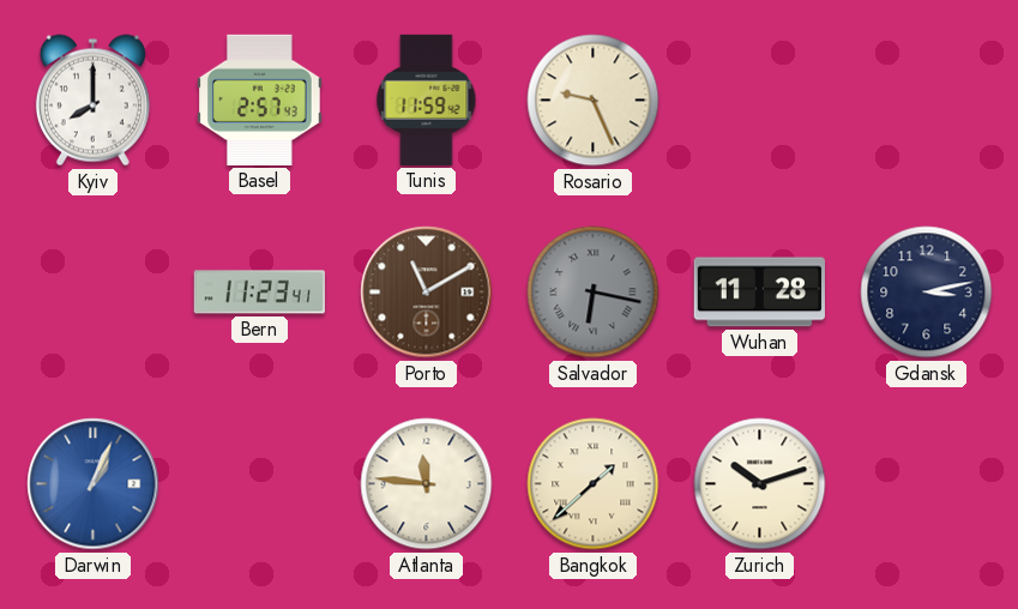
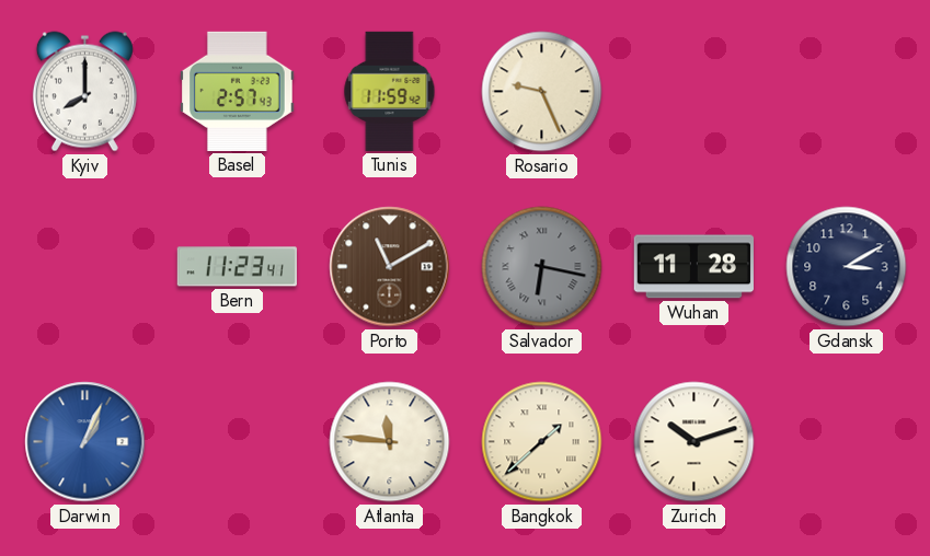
Gdansk: 3:13 -> 3:10 (847, 267)
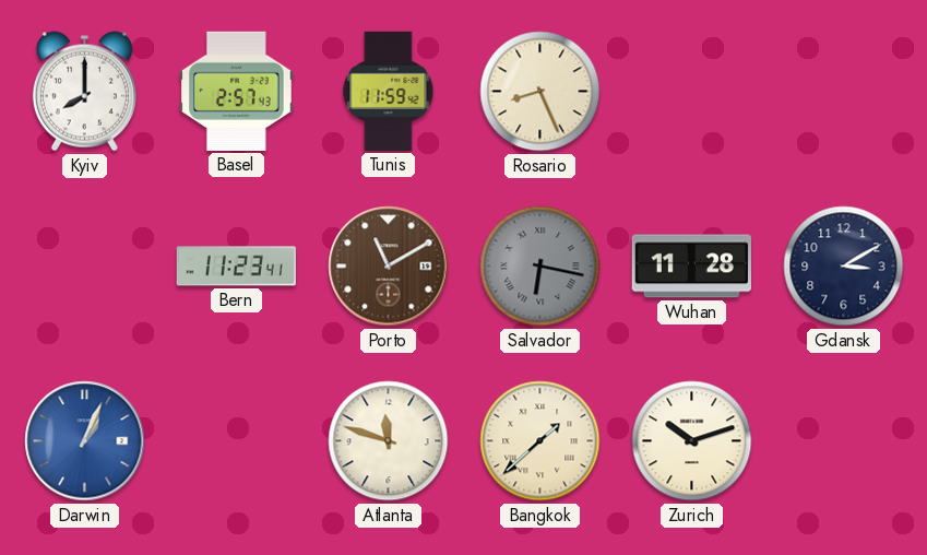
Rosario: 9:26 -> 8:26 (540, 92)
Atlanta: 11:46 -> 11:48 (389, 441)
